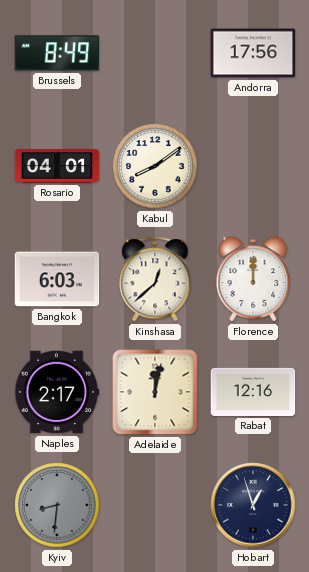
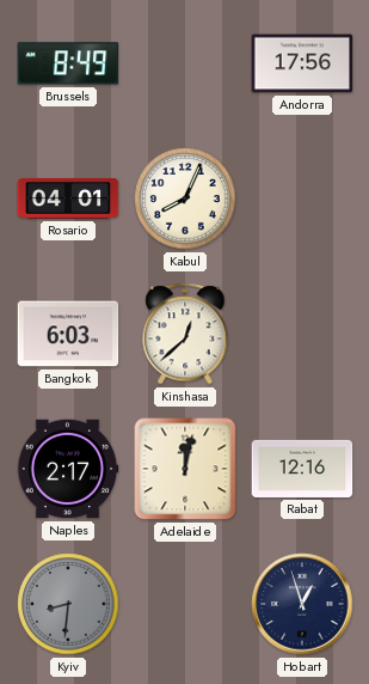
Kabul: 8:09 -> 8:04 (185, 199)
Florence: 12:00 -> none (253, 279)
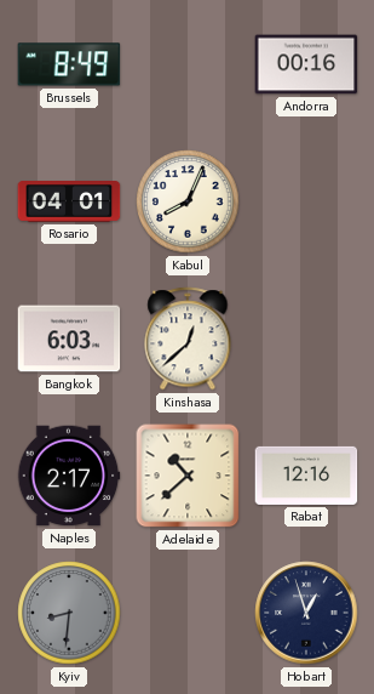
Andorra: 17:56 -> 00:16 (306, 64)
Adelaide: 12:02 -> 10:38 (188, 476)
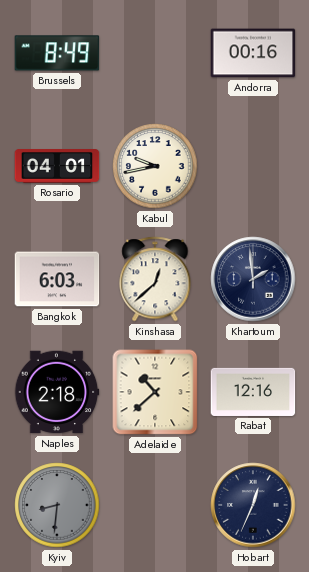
Kabul: 8:04 -> 9:43 (155, 166)
Khartoum: none -> 1:59 (253, 279)
Naples: 2:17 -> 2:18 (57, 392)
Hobart: 12:57 -> 12:34 (253, 505)
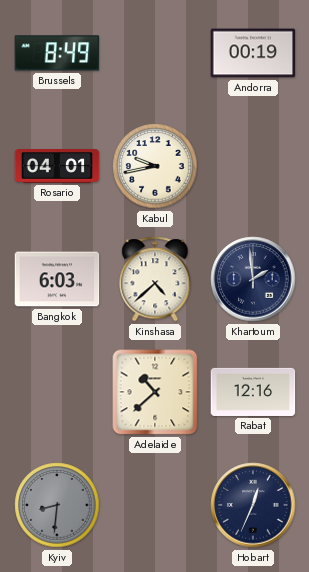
Andorra: 00:16 -> 00:19 (253, 53)
Kinshasa: 12:38 -> 4:38 (155, 279)
Naples: 2:18 -> none (57, 392)
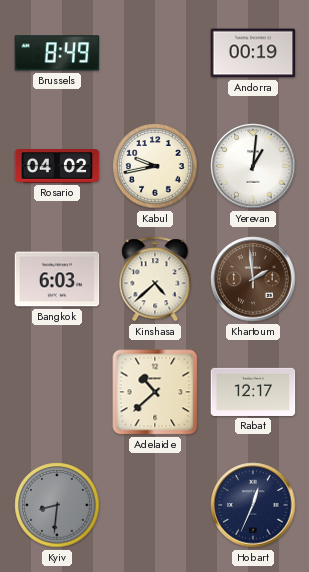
Rosario: 04:01 -> 04:02 (57, 167)
Yerevan: none -> 1:01 (253, 166)
Khartoum dial: navy -> brown (253, 279)
Rabat: 12:16 -> 12:17 (253, 392)
